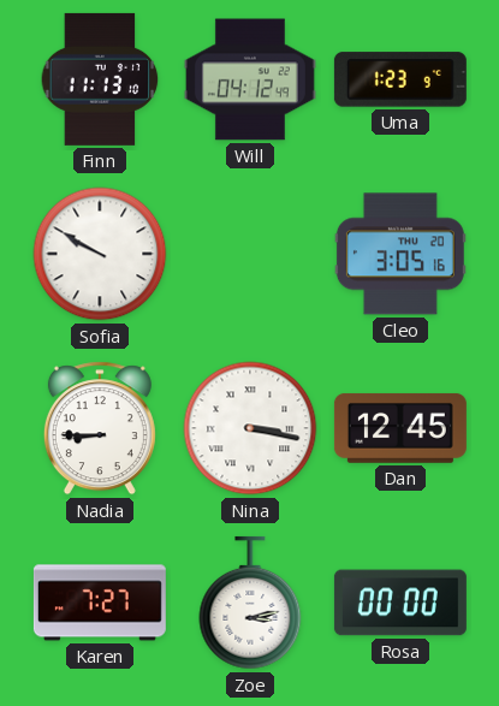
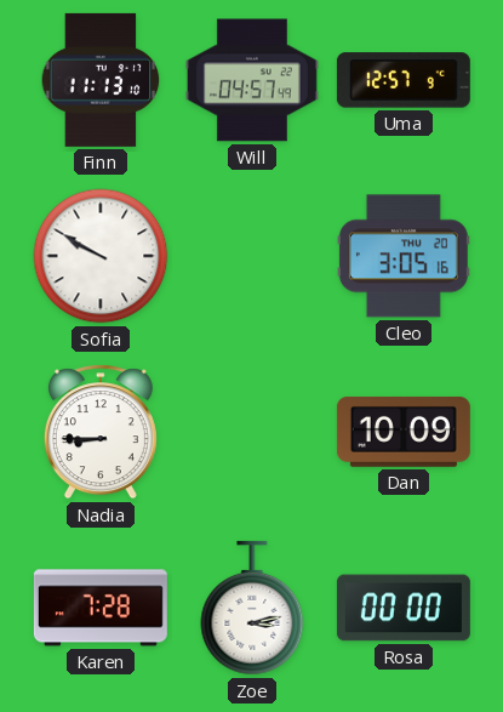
Will: 04:12 -> 04:57 (252, 80)
Uma: 1:23 -> 12:57 (404, 80)
Nina: 3:17 -> none (250, 428)
Dan: 12:45 -> 10:09 (404, 432)
Karen: 7:27 -> 7:28 (101, 608)
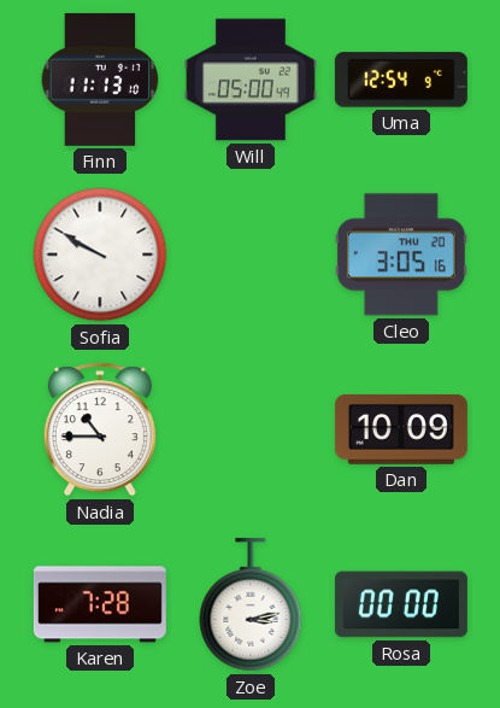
Will: 04:57 -> 05:00 (251, 80)
Uma: 12:57 -> 12:54 (401, 80)
Nadia: 8:45 -> 10:45 (100, 429)
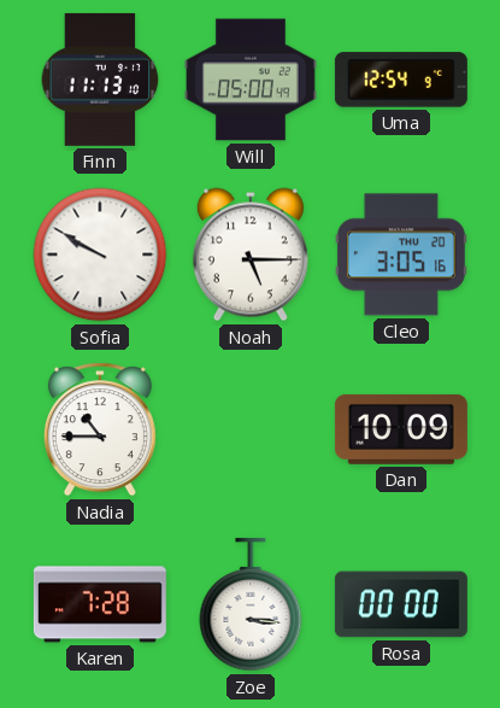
Noah: none -> 5:15 (251, 254)
Zoe: 3:13 -> 3:16 (251, 604)
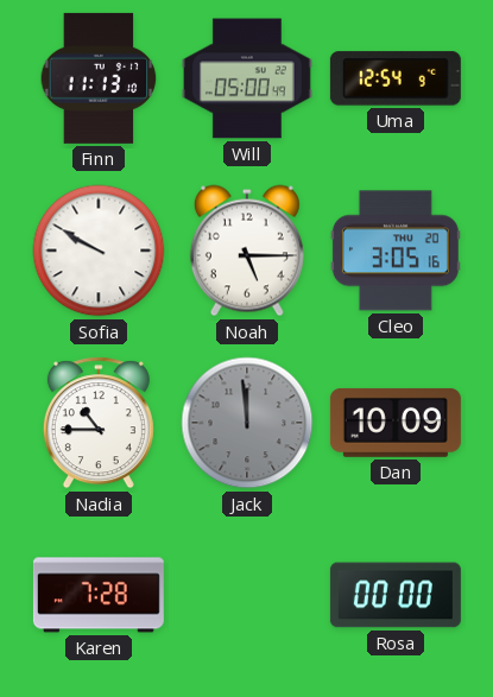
Jack: none -> 11:59 (247, 423)
Zoe: 3:16 -> none (251, 604)
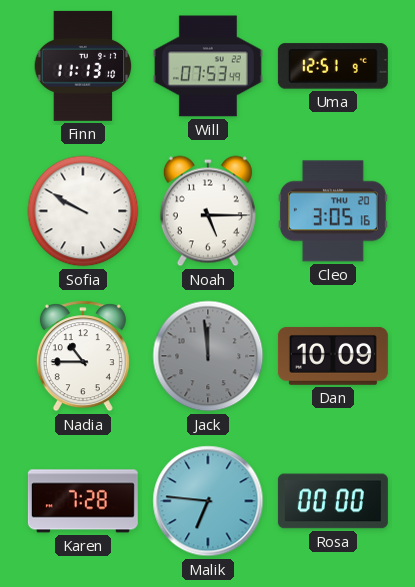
Will: 05:00 -> 07:53 (208, 66)
Uma: 12:54 -> 12:51 (333, 66)
Malik: none -> 6:46 (208, 501)
